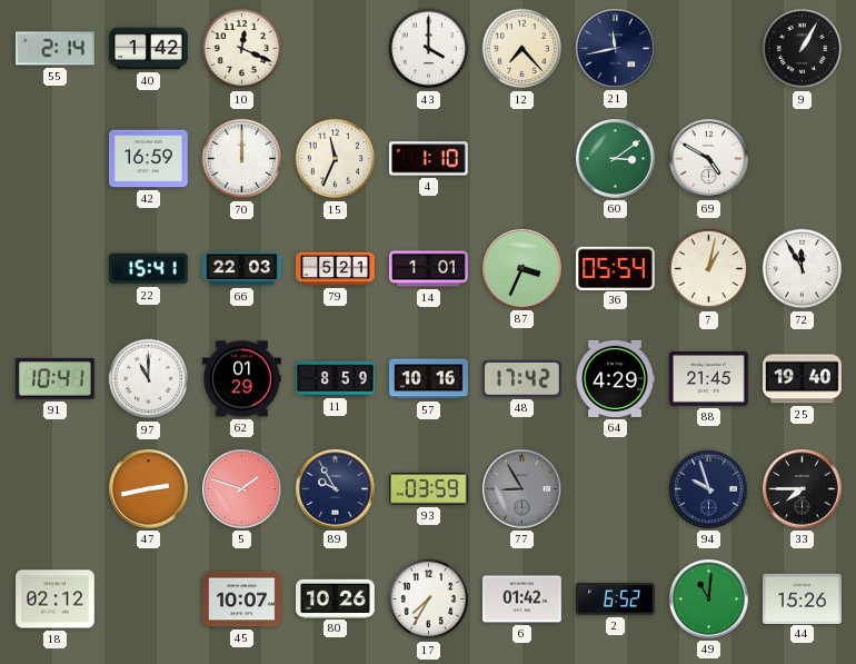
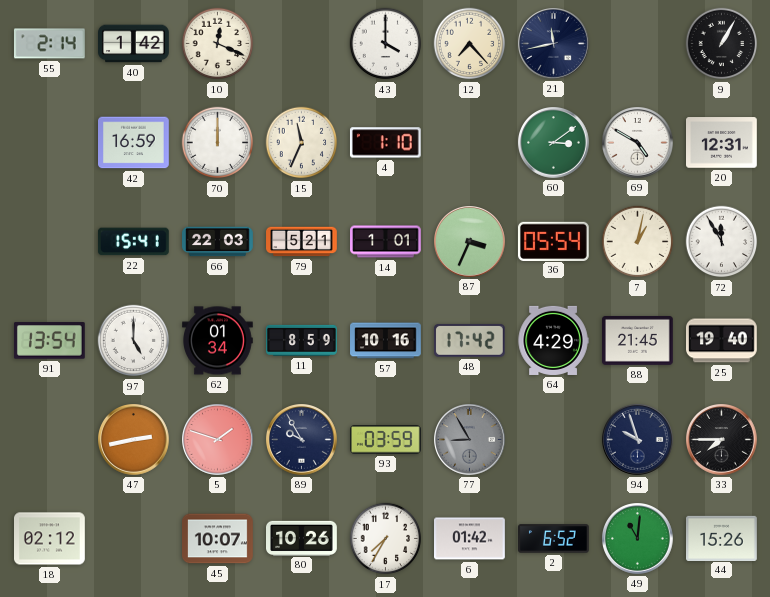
20: none -> 12:31 (722, 143)
91: 10:41 -> 13:54 (49, 341)
97: 11:00 -> 5:00 (134, 341)
62: 01:29 -> 01:34 (218, 341)
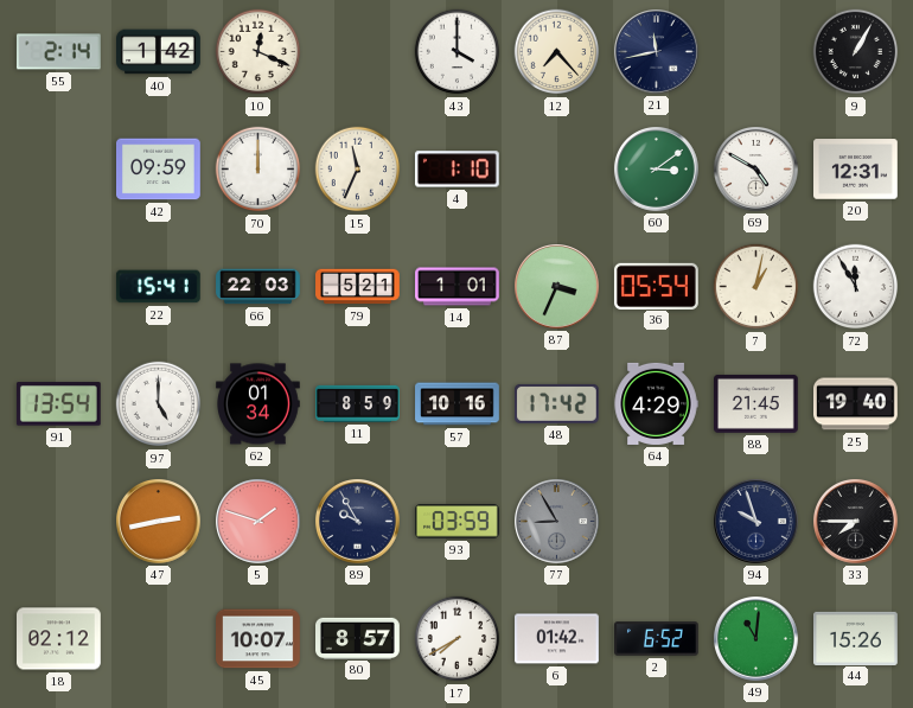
42: 16:59 -> 09:59 (159, 170)
80: 10:26 -> 8:57 (358, 638)
17: 7:35 -> 7:40 (458, 639)
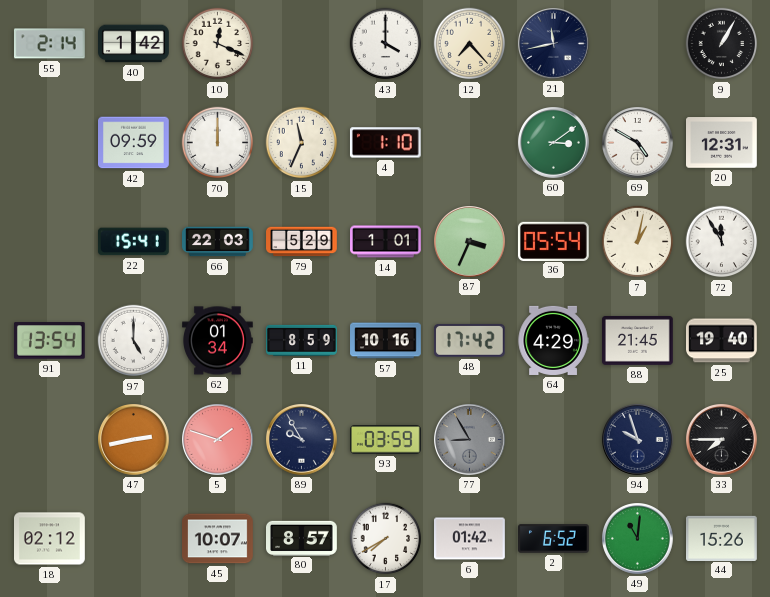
79: 5:21 -> 5:29 (302, 242)
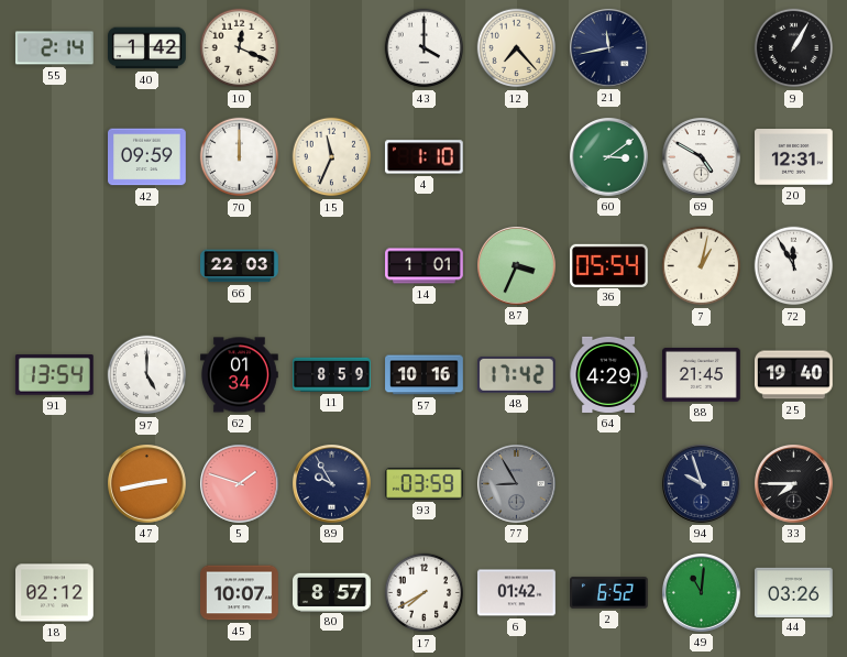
22: 15:41 -> none (133, 242)
79: 5:29 -> none (302, 242)
44: 15:26 -> 03:26 (794, 592)
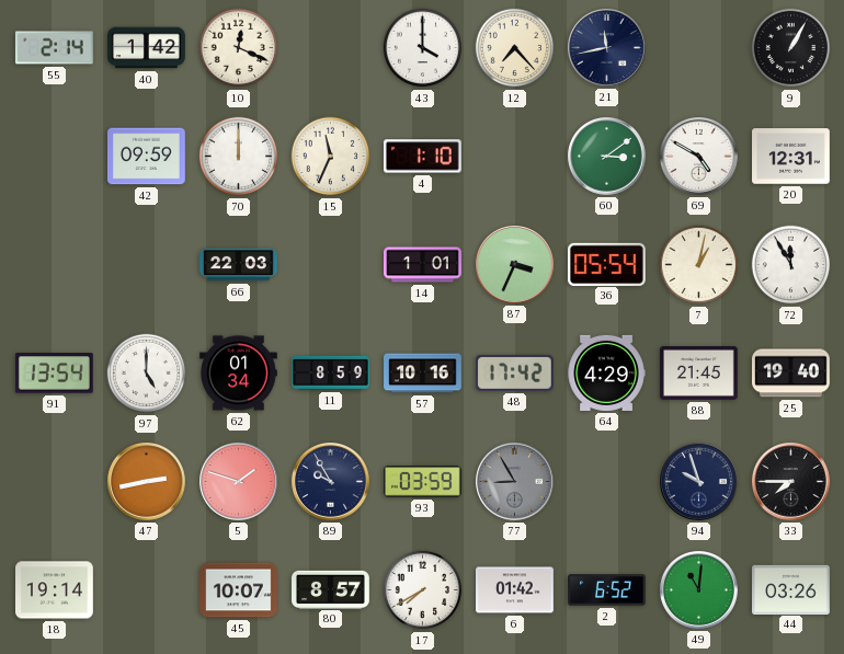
18: 02:12 -> 19:14 (55, 590)
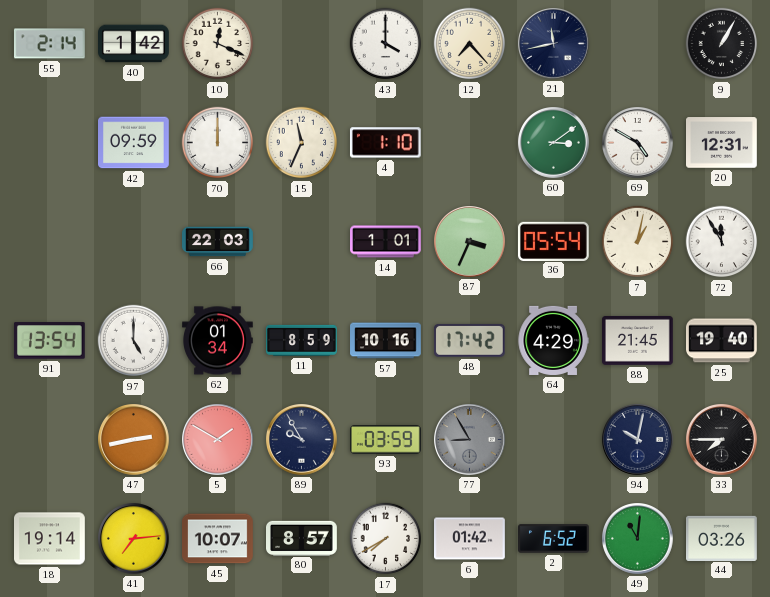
5: 1:48 -> 1:50 (218, 440)
94: 9:57 -> 10:02 (638, 440)
41: none -> 7:14 (134, 539)
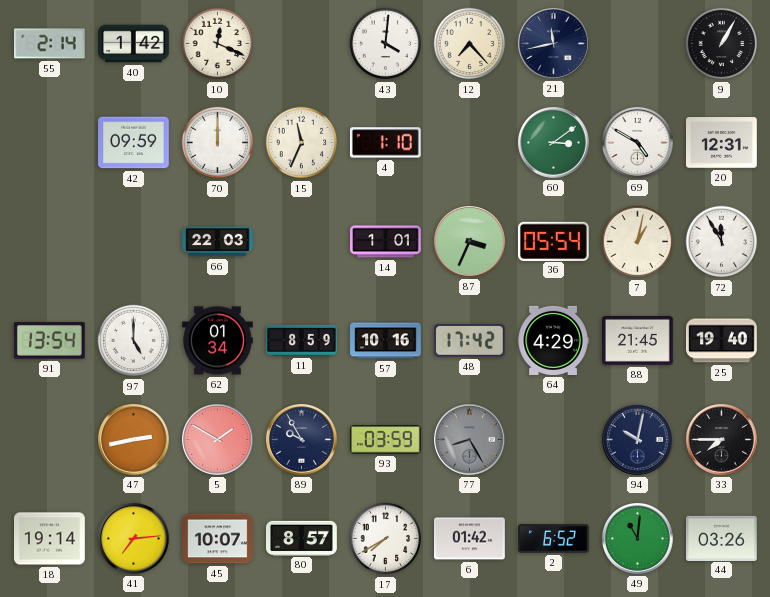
43: 4:00 -> 4:01 (386, 44)
77: 8:55 -> 8:25 (470, 440)
